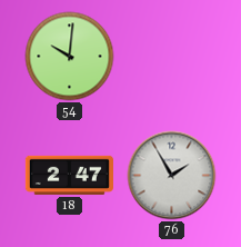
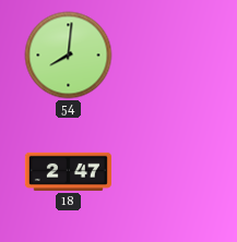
54: 10:01 -> 8:01 (69, 56)
76: 1:55 -> none (172, 176)
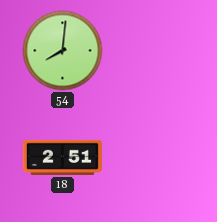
18: 2:47 -> 2:51 (62, 157)
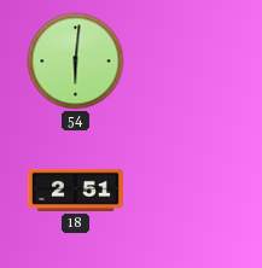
54: 8:01 -> 6:01 (76, 62)
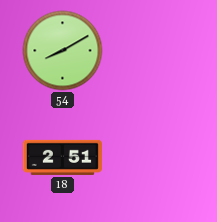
54: 6:01 -> 8:10 (63, 51)
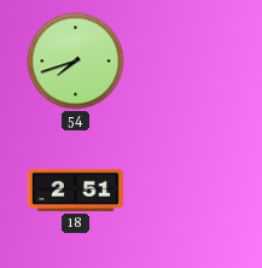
54: 8:10 -> 7:42 (76, 62)
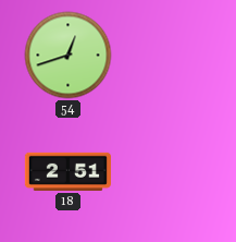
54: 7:42 -> 12:42 (69, 56)
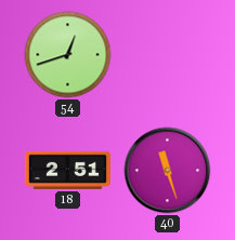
40: none -> 11:27 (168, 171)
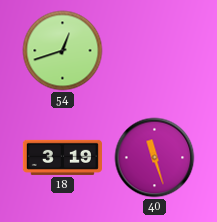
18: 2:51 -> 3:19 (62, 157)
